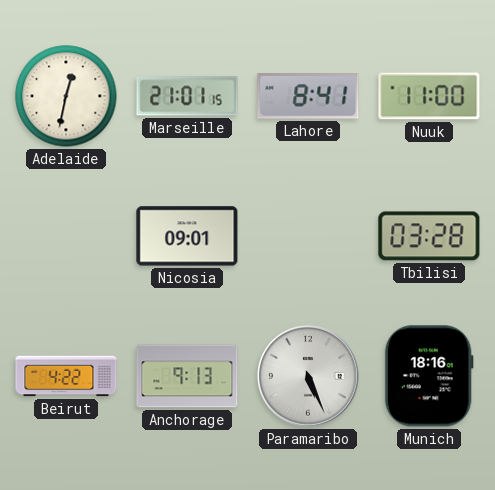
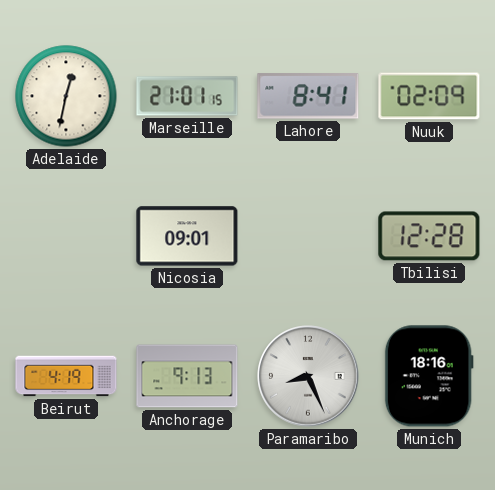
Nuuk: 11:00 -> 02:09 (429, 96)
Tbilisi: 03:28 -> 12:28 (429, 236)
Beirut: 4:22 -> 4:19 (66, 376)
Paramaribo: 5:26 -> 8:26 (308, 376)
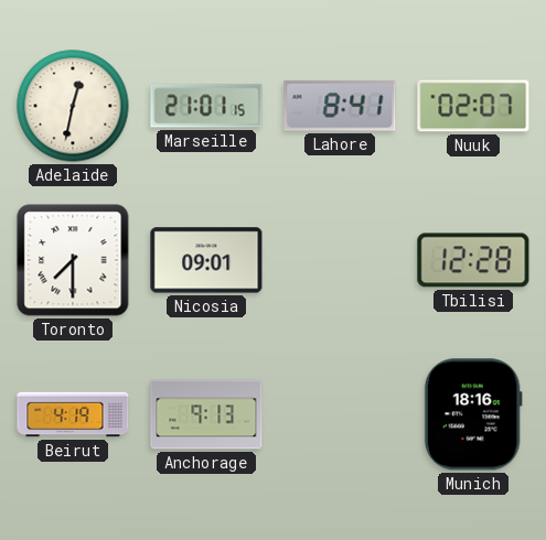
Nuuk: 02:09 -> 02:07 (473, 106)
Toronto: none -> 7:30 (73, 260)
Paramaribo: 8:26 -> none (308, 376)
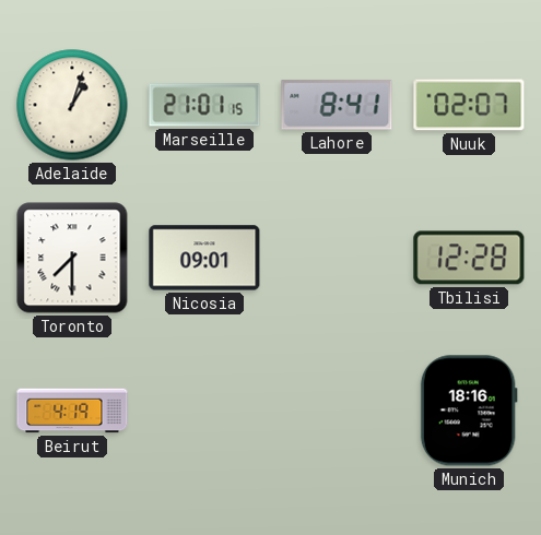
Adelaide: 12:32 -> 1:03 (72, 105)
Anchorage: 9:13 -> none (206, 414)
